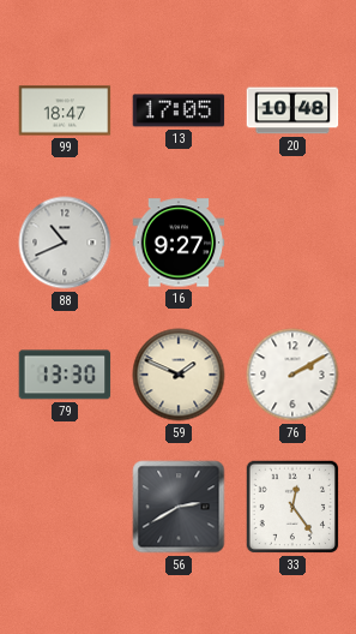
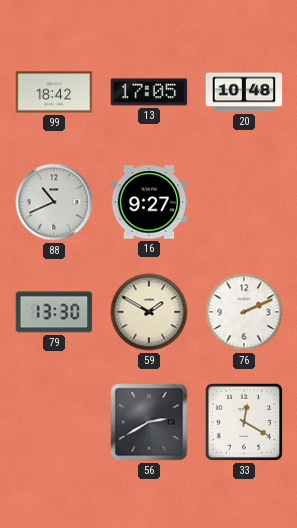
99: 18:47 -> 18:42 (54, 92)
59: 1:49 -> 1:50 (149, 312)
76: 2:10 -> 2:11 (244, 312)
33: 12:24 -> 12:20 (244, 422)
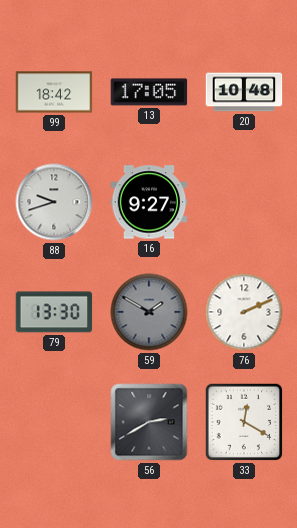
88: 10:41 -> 9:42 (54, 202)
59 dial: cream -> grey (149, 312)
